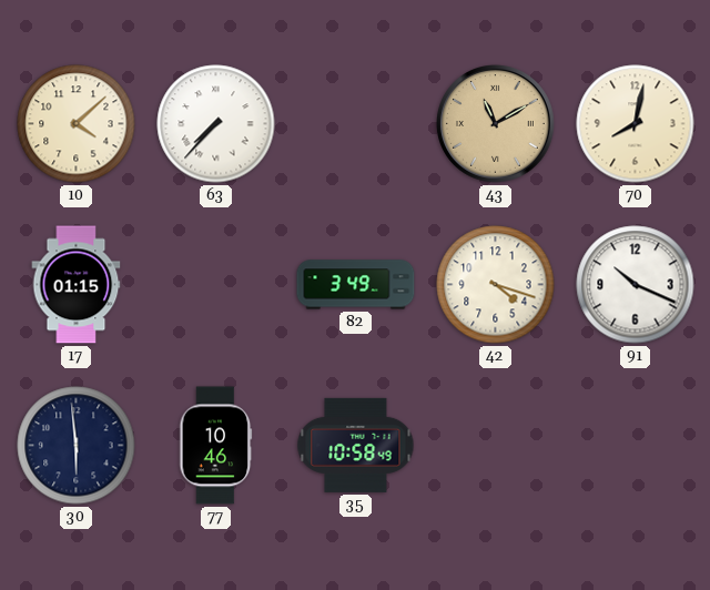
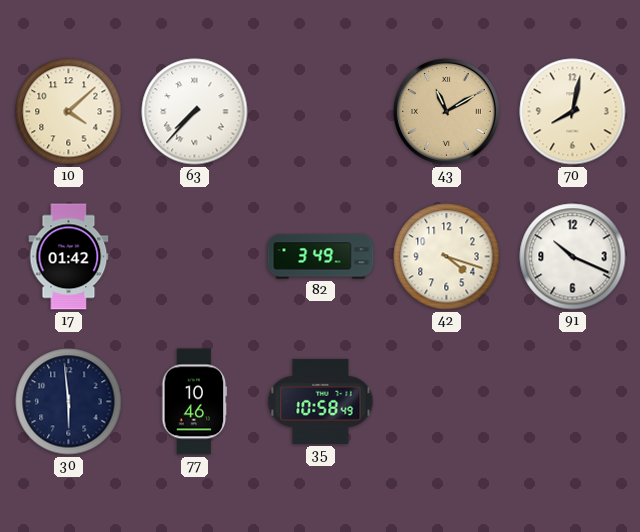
17: 01:15 -> 01:42 (69, 257)
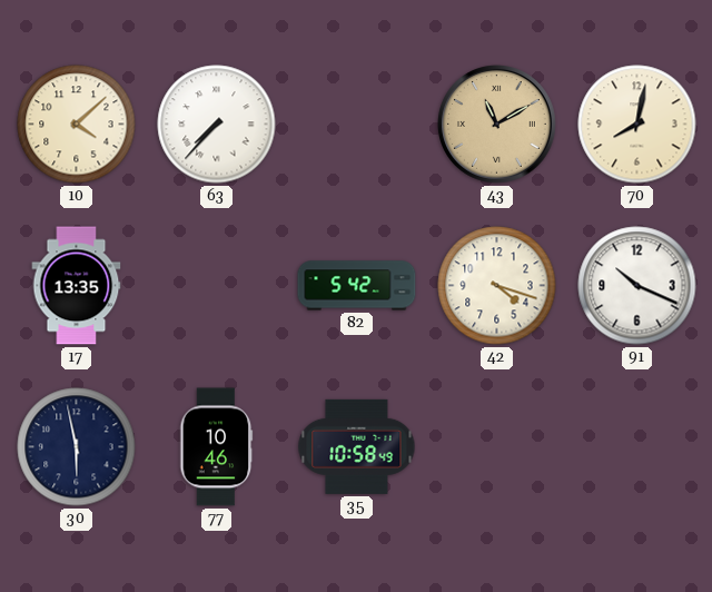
17: 01:42 -> 13:35 (77, 286)
82: 3:49 -> 5:42 (357, 286)
30: 5:59 -> 5:58 (77, 447)
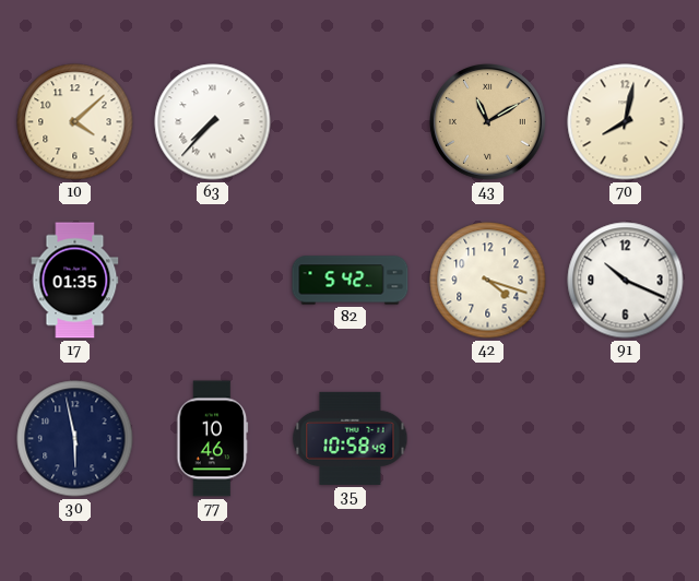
17: 13:35 -> 01:35 (75, 281)
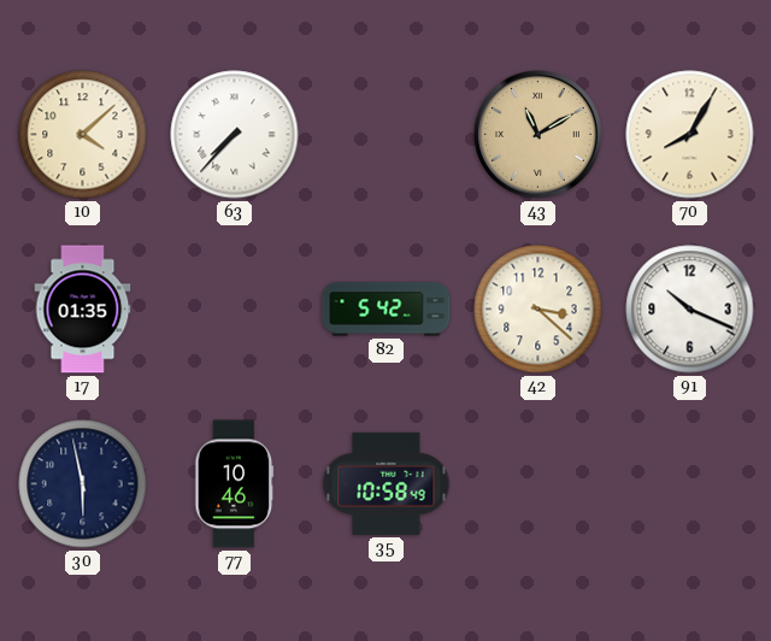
70: 8:02 -> 8:05 (690, 135)
42: 4:18 -> 3:22 (538, 310)
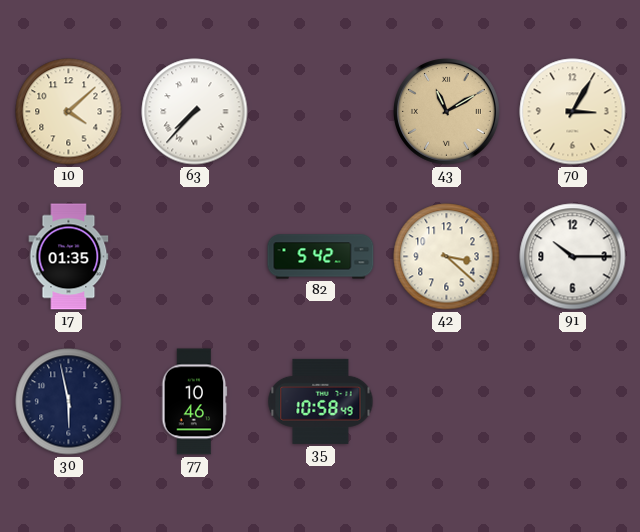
70: 8:05 -> 3:05 (573, 112)
91: 10:19 -> 10:15 (573, 257)
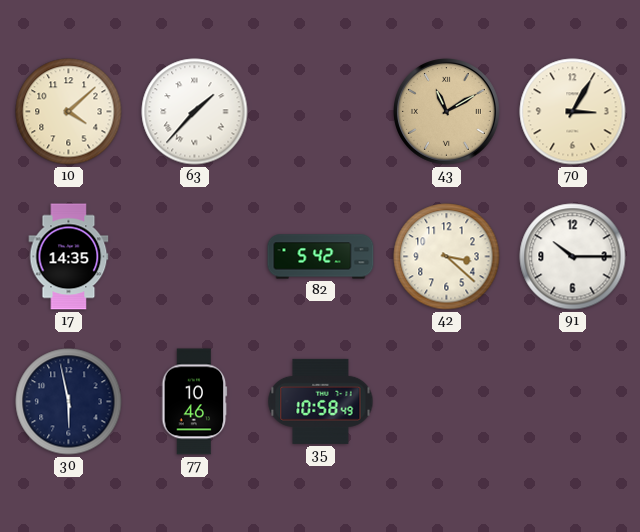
63: 7:37 -> 1:37 (195, 112)
17: 01:35 -> 14:35 (69, 257)
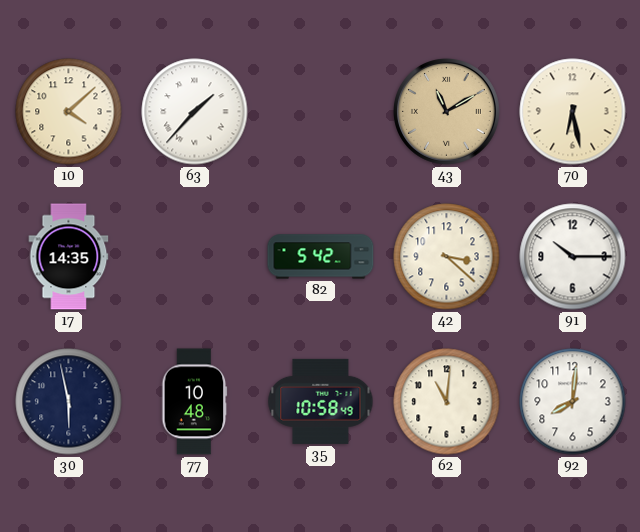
70: 3:05 -> 6:28 (573, 112)
77: 10:46 -> 10:48 (195, 402)
62: none -> 11:01 (447, 402)
92: none -> 8:01 (573, 402)
